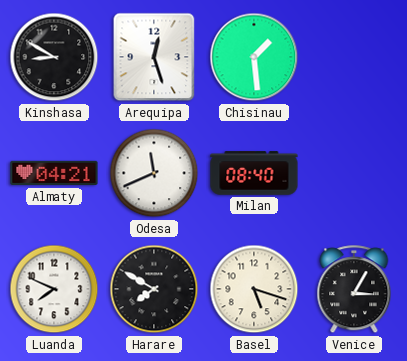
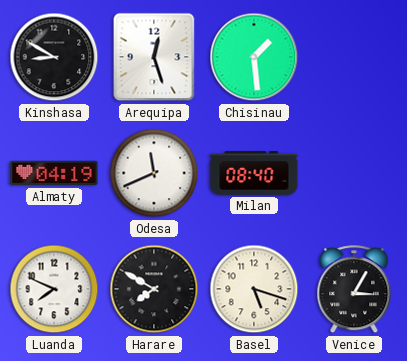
Almaty: 04:21 -> 04:19 (54, 173)
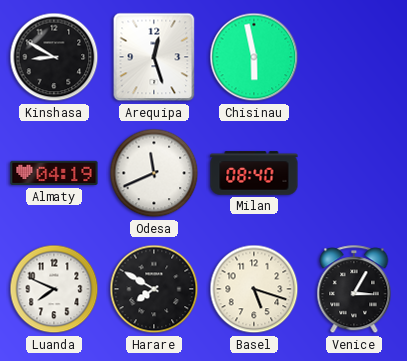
Chisinau: 1:29 -> 5:58 (254, 57)
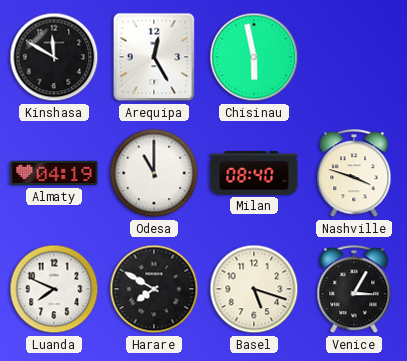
Kinshasa: 8:50 -> 11:50 (54, 57)
Arequipa: 12:27 -> 12:25 (154, 57)
Odesa: 11:41 -> 11:00 (154, 173)
Nashville: none -> 3:48 (354, 174)
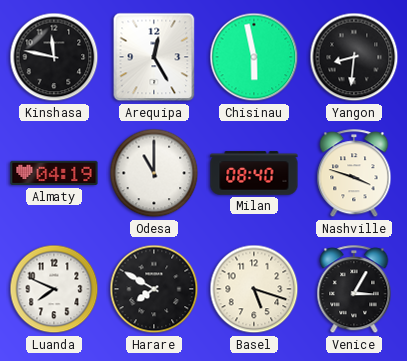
Kinshasa: 11:50 -> 11:47 (54, 57)
Yangon: none -> 8:31 (354, 57)
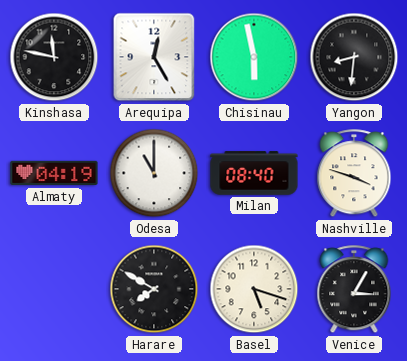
Luanda: 7:49 -> none (54, 289)
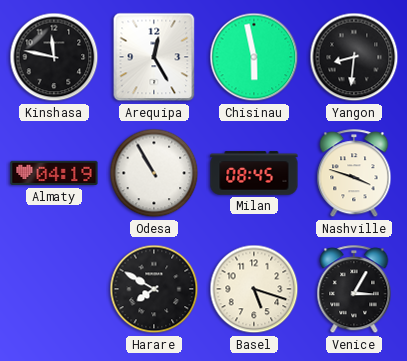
Odesa: 11:00 -> 10:55 (154, 173)
Milan: 08:40 -> 08:45 (254, 173)
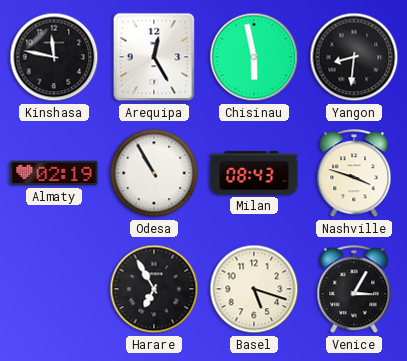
Almaty: 04:19 -> 02:19 (54, 173)
Milan: 08:45 -> 08:43 (254, 173)
Harare: 7:50 -> 6:55 (154, 289)
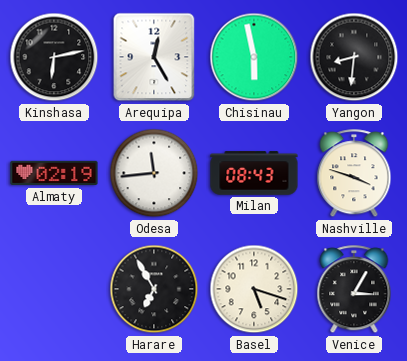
Kinshasa: 11:47 -> 6:13 (54, 57)
Odesa: 10:55 -> 11:44 (154, 173)
